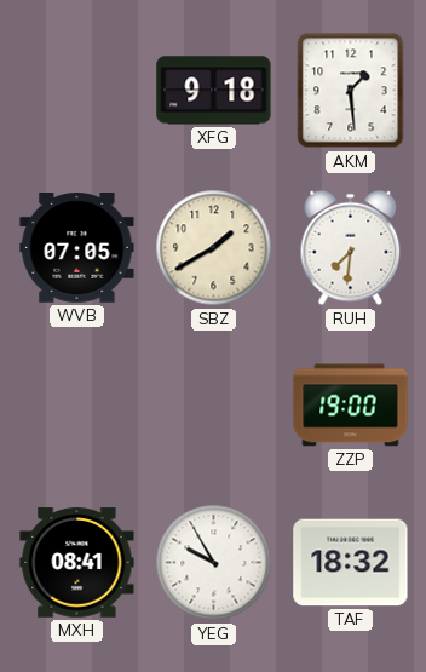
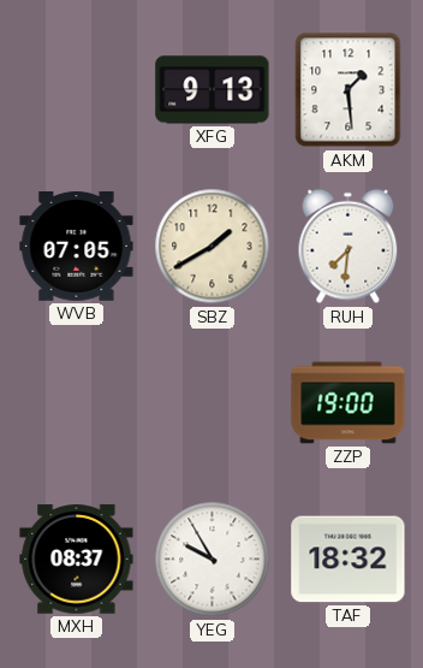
XFG: 9:18 -> 9:13 (213, 90)
MXH: 08:41 -> 08:37 (77, 560)
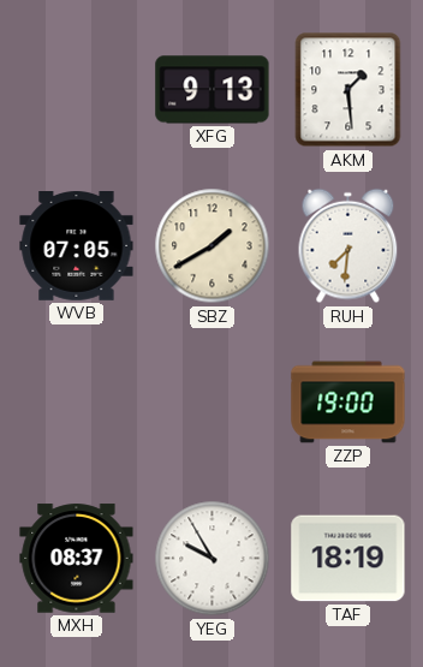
TAF: 18:32 -> 18:19 (348, 559)
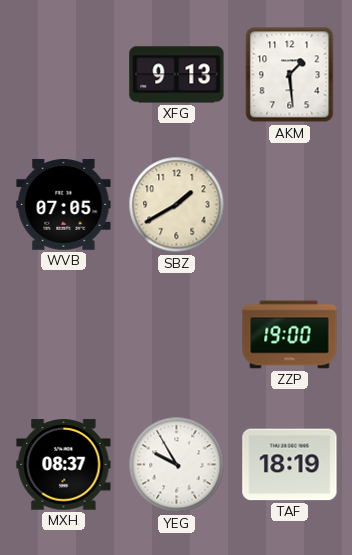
RUH: 7:31 -> none (348, 246)
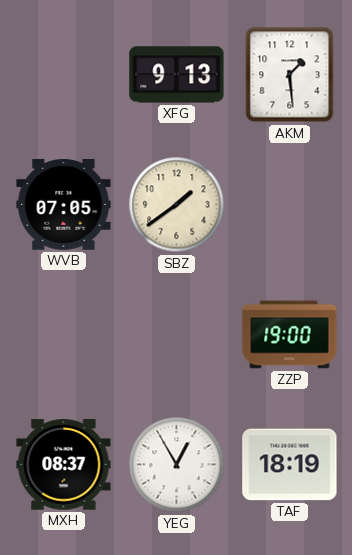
SBZ: 1:40 -> 1:39 (177, 205)
YEG: 9:55 -> 12:55 (177, 465)
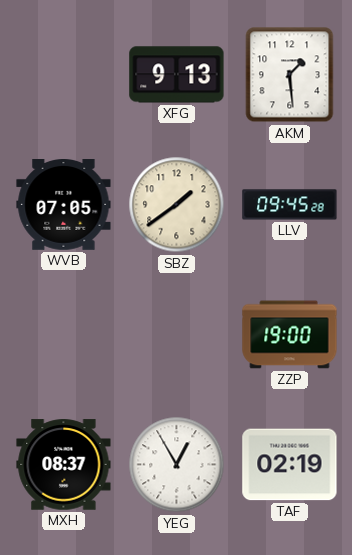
LLV: none -> 09:45 (290, 205)
TAF: 18:19 -> 02:19 (290, 465)
